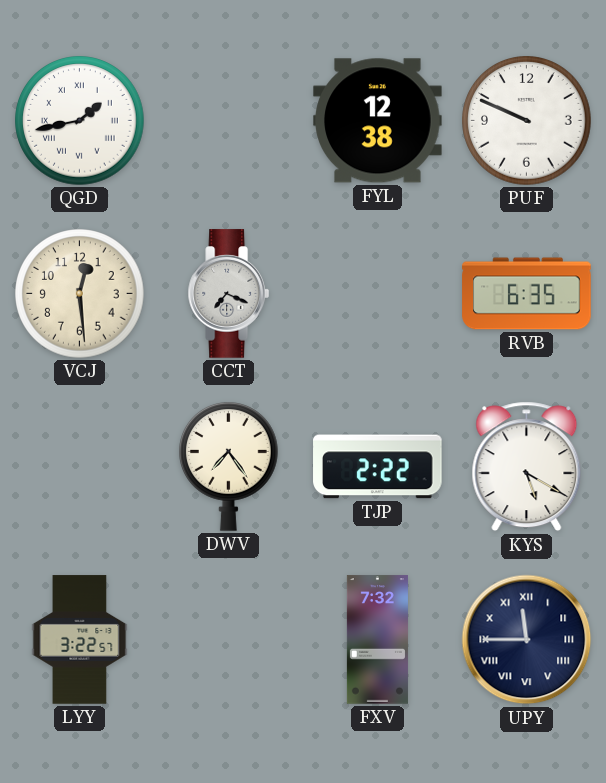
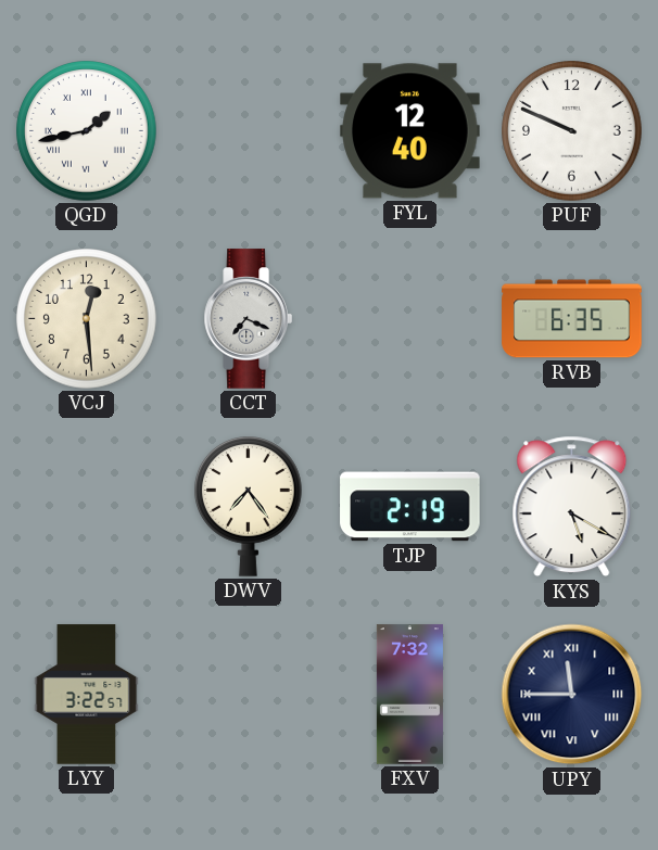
FYL: 12:38 -> 12:40 (410, 131)
TJP: 2:22 -> 2:19 (410, 507)
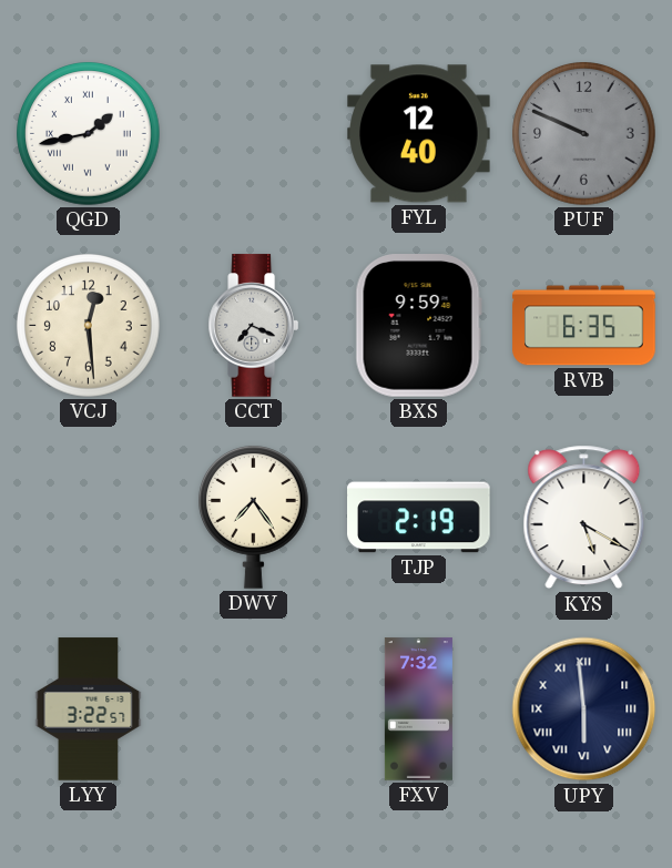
PUF dial: white -> grey (584, 134)
BXS: none -> 9:59 (418, 326)
UPY: 11:45 -> 5:59 (584, 709)
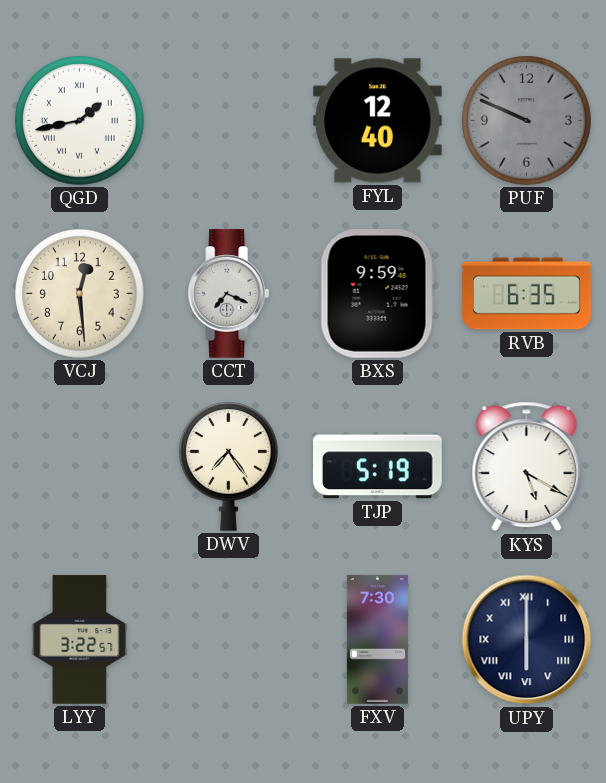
TJP: 2:19 -> 5:19 (378, 467)
FXV: 7:32 -> 7:30 (377, 640)
UPY: 5:59 -> 6:00 (527, 640)
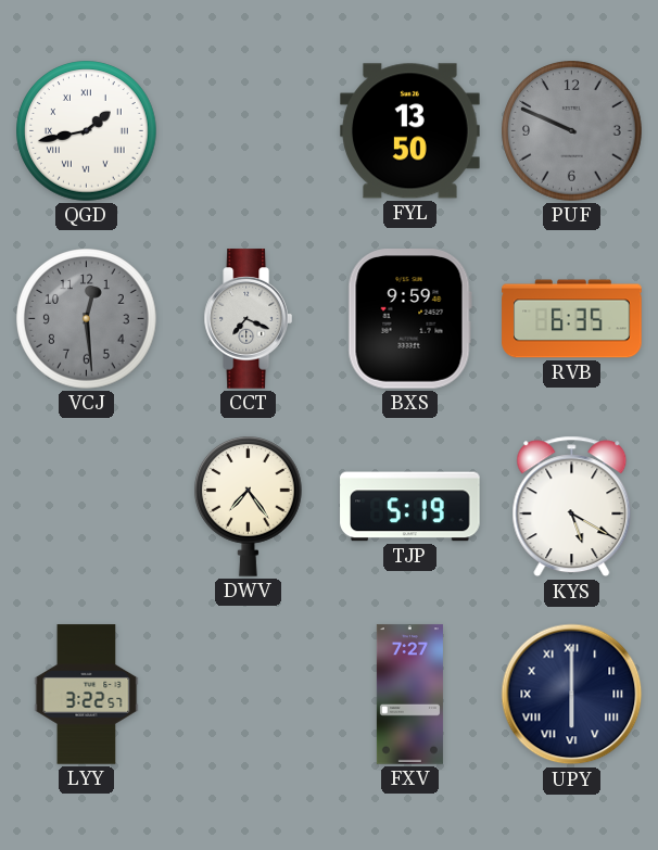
FYL: 12:40 -> 13:50 (410, 131)
VCJ dial: cream -> grey (87, 319)
FXV: 7:30 -> 7:27 (409, 695)
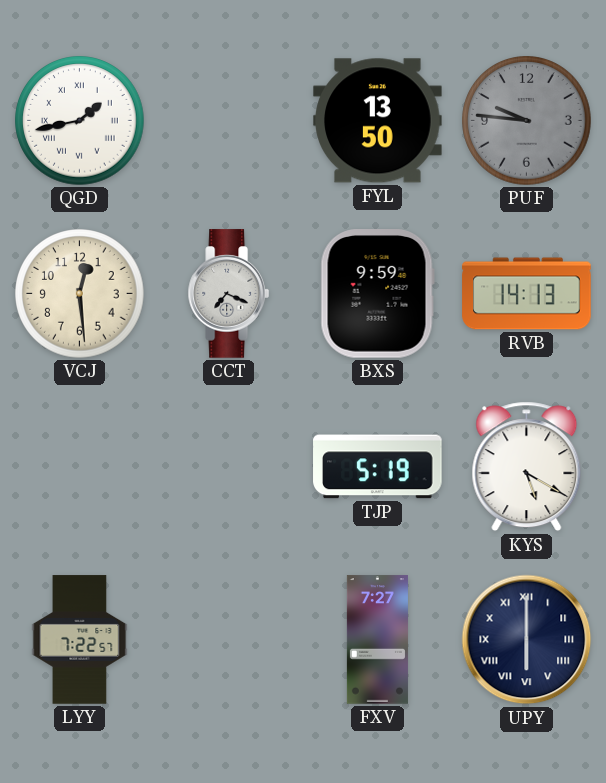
PUF: 9:49 -> 9:46 (527, 121)
VCJ dial: grey -> cream (80, 294)
RVB: 6:35 -> 14:13 (527, 294)
DWV: 7:24 -> none (249, 507)
LYY: 3:22 -> 7:22 (80, 640)
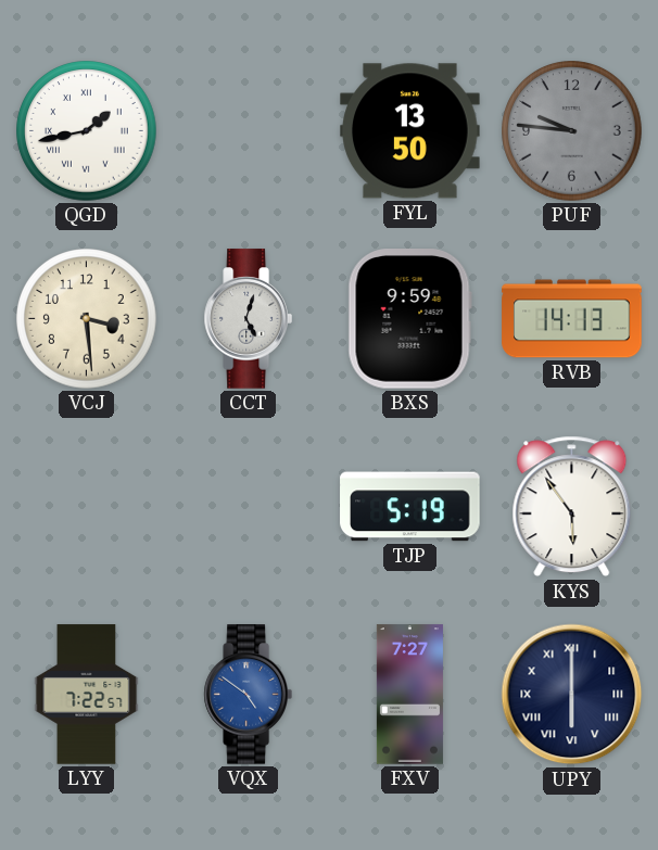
VCJ: 12:29 -> 3:29 (87, 319)
CCT: 7:19 -> 5:03 (248, 319)
KYS: 5:20 -> 5:54 (572, 507)
VQX: none -> 4:51 (248, 695)
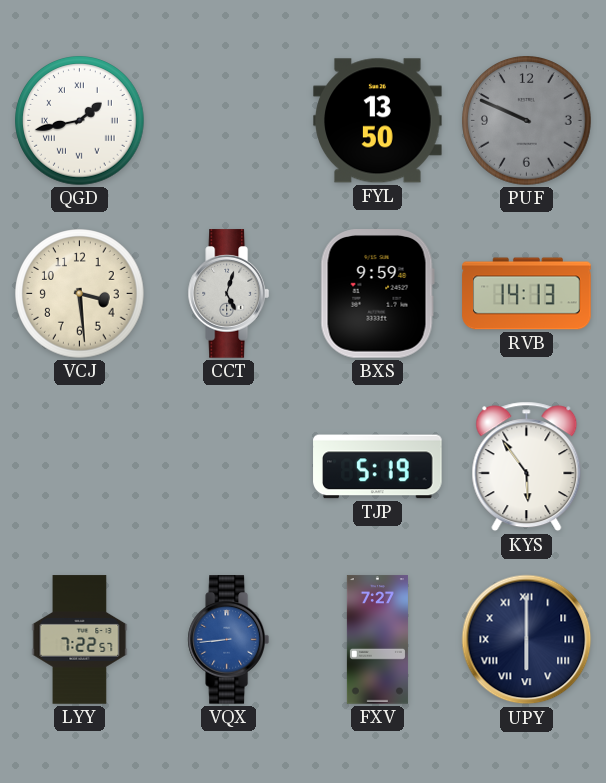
PUF: 9:46 -> 9:49 (527, 121)
VQX: 4:51 -> 8:44 (228, 640)
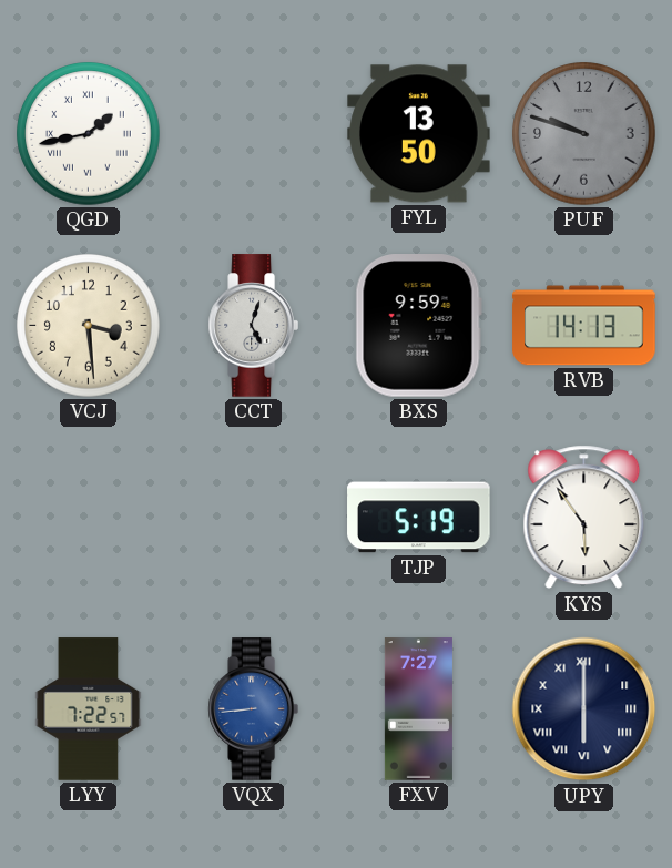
PUF: 9:49 -> 9:48 (584, 134)
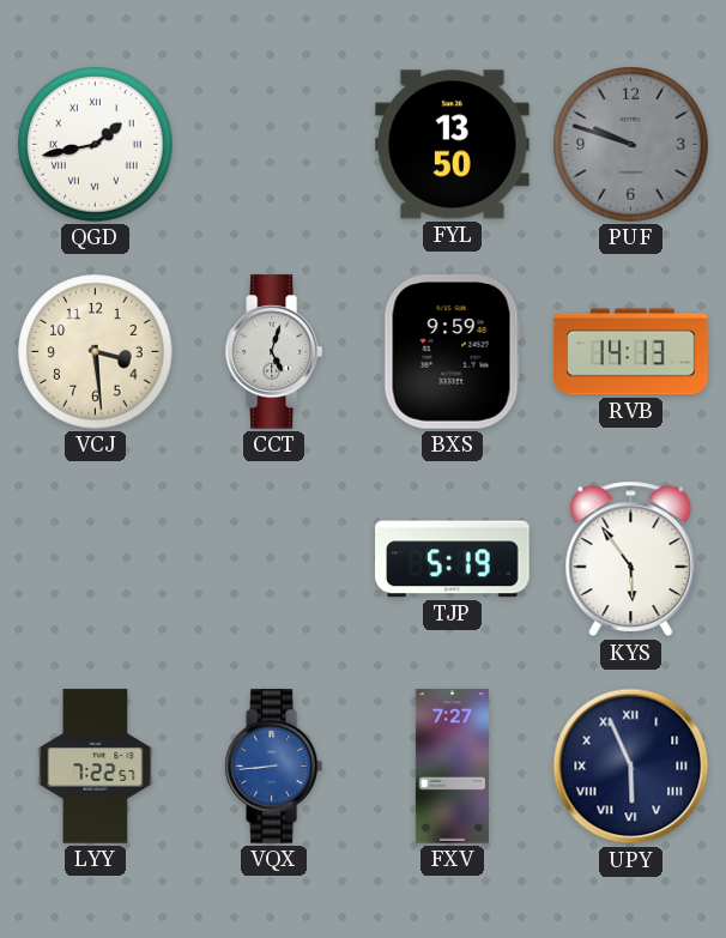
UPY: 6:00 -> 5:56 (631, 767)
